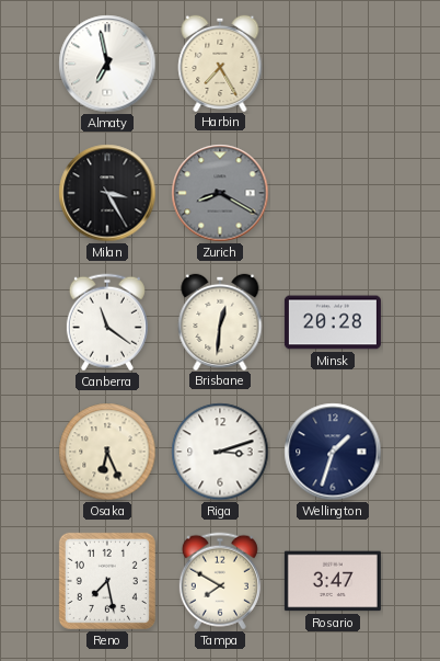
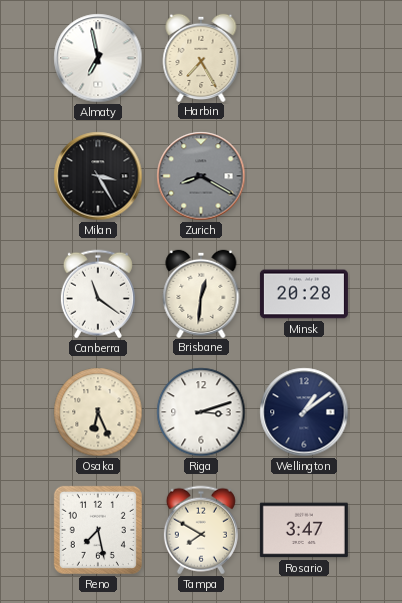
Wellington: 1:33 -> 1:09 (304, 412)
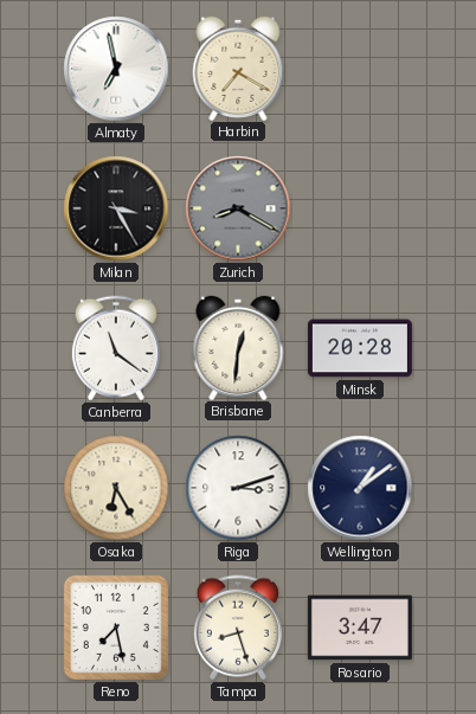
Harbin: 7:25 -> 7:20 (238, 67)
Osaka: 6:26 -> 6:25 (116, 488)
Tampa: 7:50 -> 8:27 (238, 628)
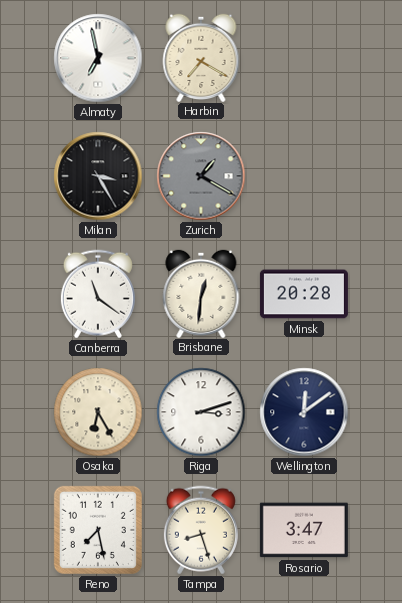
Zurich: 8:20 -> 1:20 (201, 176)
Wellington: 1:09 -> 12:09 (304, 412)
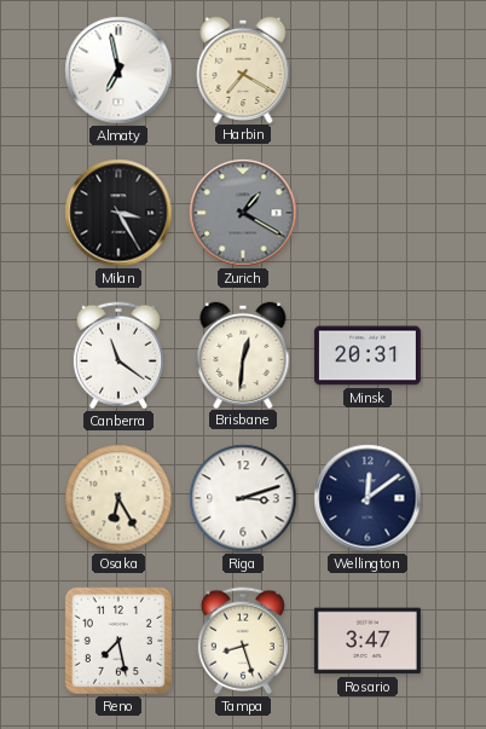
Minsk: 20:28 -> 20:31 (368, 355)
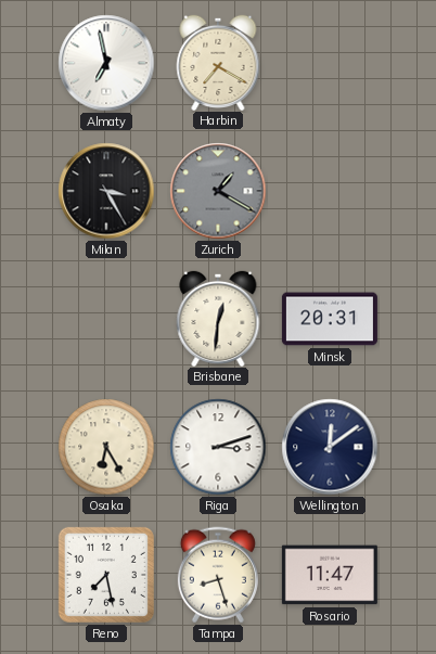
Canberra: 11:21 -> none (118, 355)
Rosario: 3:47 -> 11:47 (330, 575)
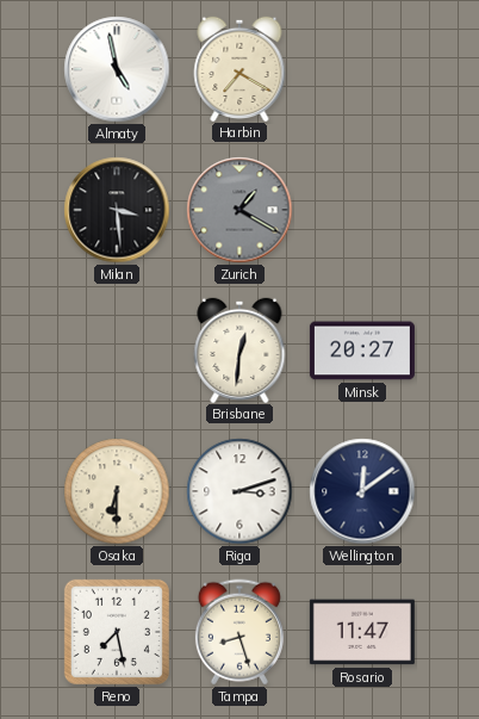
Almaty: 6:58 -> 4:58 (117, 69)
Milan: 3:25 -> 3:29 (117, 210)
Minsk: 20:31 -> 20:27 (362, 351)
Osaka: 6:25 -> 6:30 (117, 491)
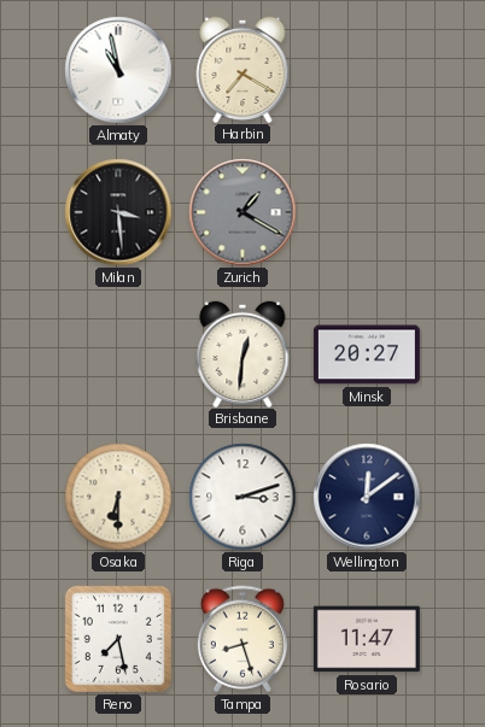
Almaty: 4:58 -> 10:58 (118, 70)
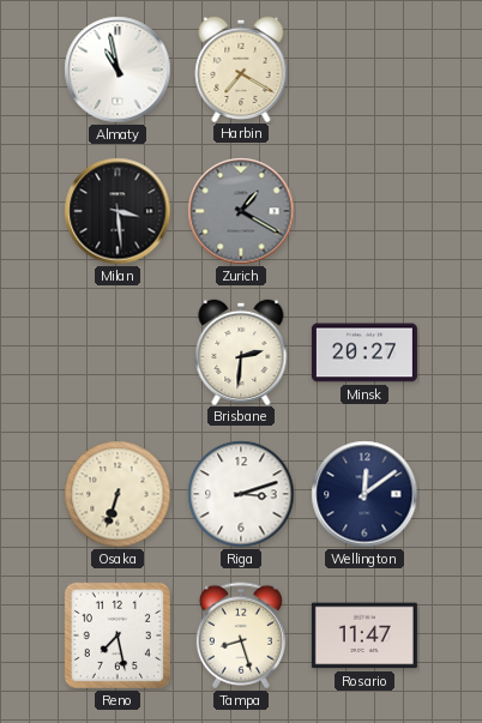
Brisbane: 12:31 -> 2:31 (241, 351)
Osaka: 6:30 -> 6:33 (118, 494)
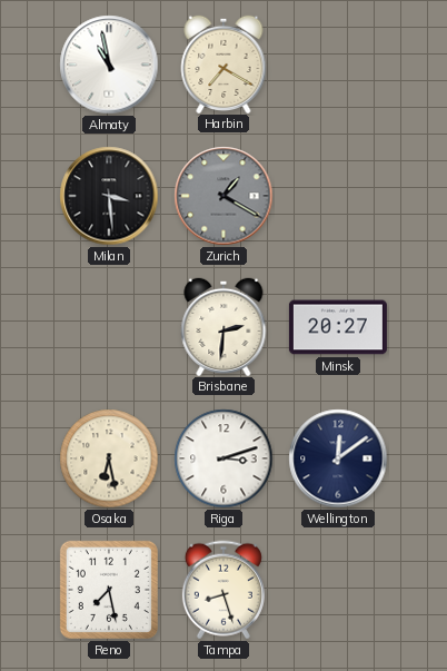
Osaka: 6:33 -> 6:28 (109, 458)
Rosario: 11:47 -> none (364, 635)
